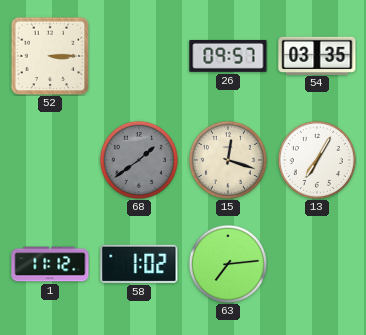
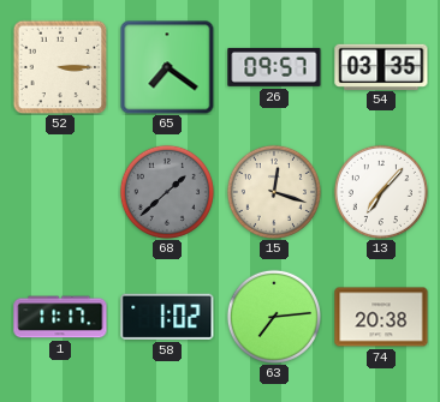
65: none -> 7:21 (167, 67)
68: 1:39 -> 1:38 (167, 192)
13: 7:05 -> 7:07 (381, 192)
1: 11:12 -> 11:17 (60, 317)
74: none -> 20:38 (381, 317)
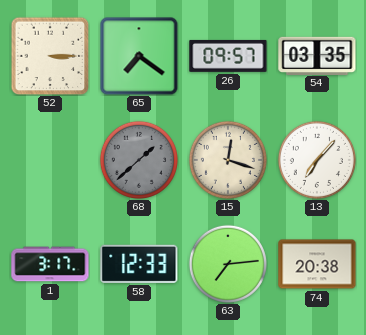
1: 11:17 -> 3:17 (50, 264)
58: 1:02 -> 12:33 (139, 264)
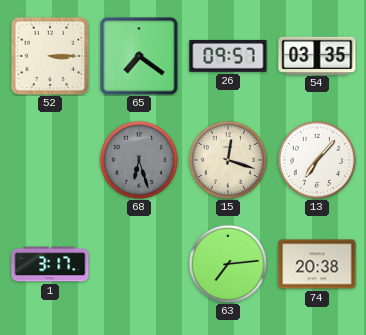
68: 1:38 -> 6:27 (139, 160)
58: 12:33 -> none (139, 264)
